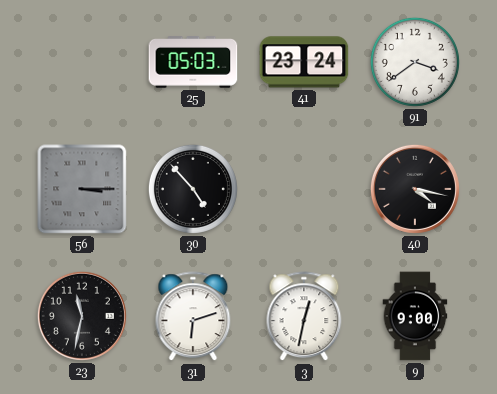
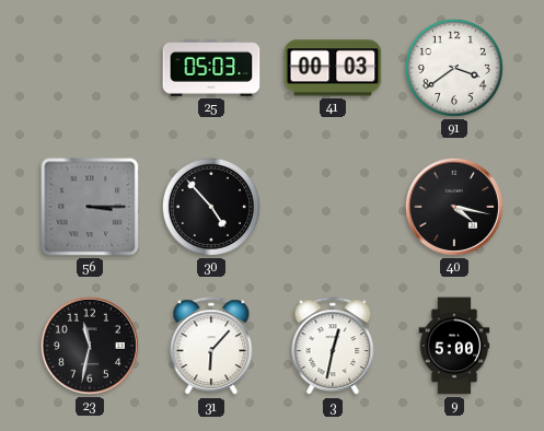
41: 23:24 -> 00:03 (333, 68)
31: 6:12 -> 6:07 (211, 347)
9: 9:00 -> 5:00 (454, 346)
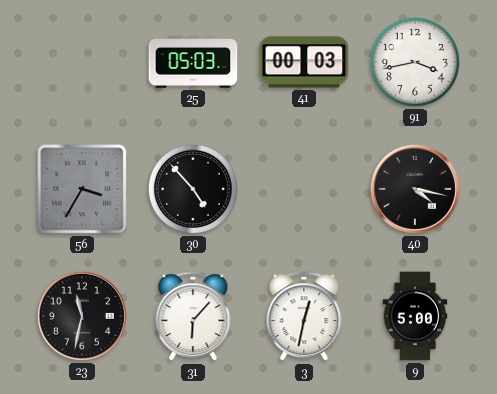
91: 3:39 -> 3:43 (415, 62)
56: 3:15 -> 3:35 (82, 189)
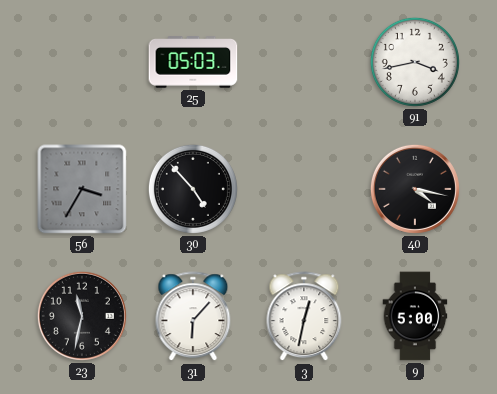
41: 00:03 -> none (304, 62)
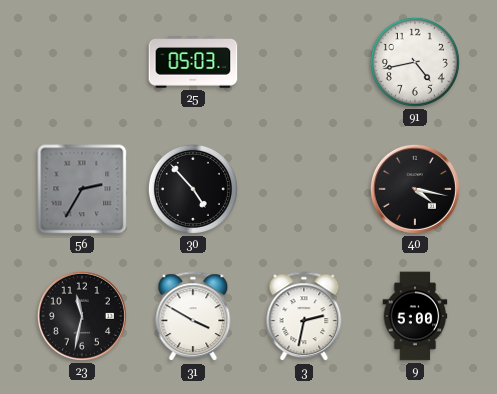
91: 3:43 -> 4:43 (415, 62)
56: 3:35 -> 2:35 (82, 189)
31: 6:07 -> 3:50 (193, 317)
3: 12:32 -> 2:32 (304, 317)
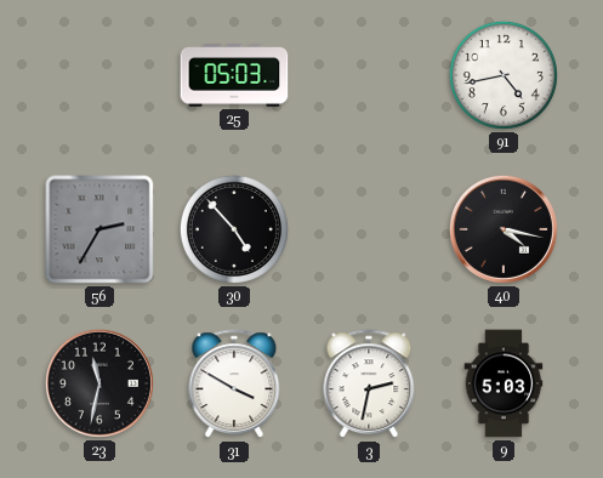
9: 5:00 -> 5:03 (504, 383)
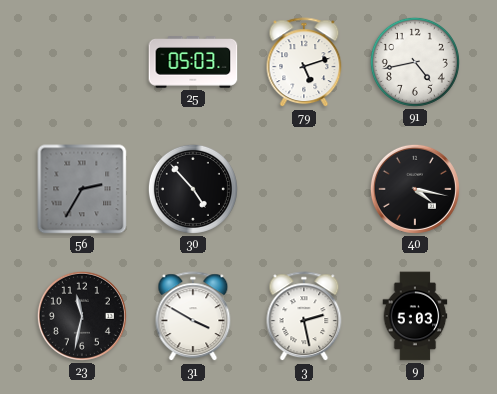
79: none -> 5:12 (304, 63)
3: 2:32 -> 2:28 (304, 317)
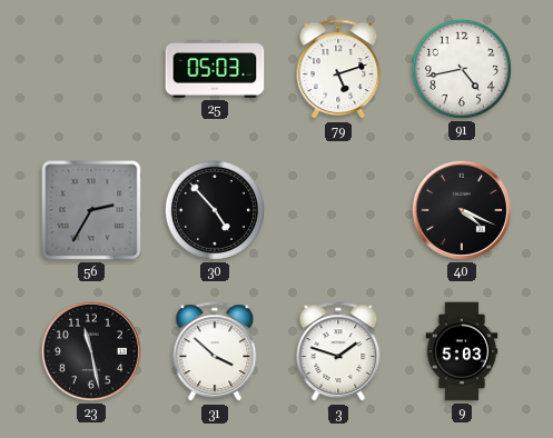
40: 4:17 -> 4:19 (462, 210)
23: 11:32 -> 11:28 (91, 351)
31: 3:50 -> 3:52 (215, 352)
3: 2:28 -> 1:48 (338, 352)
